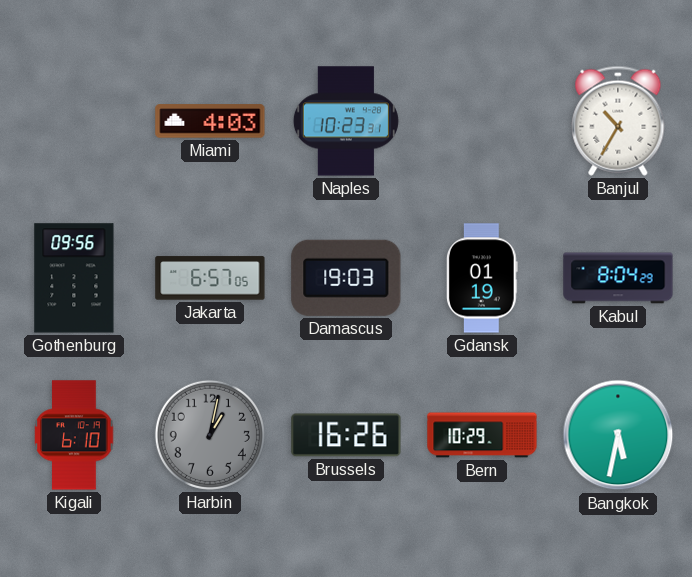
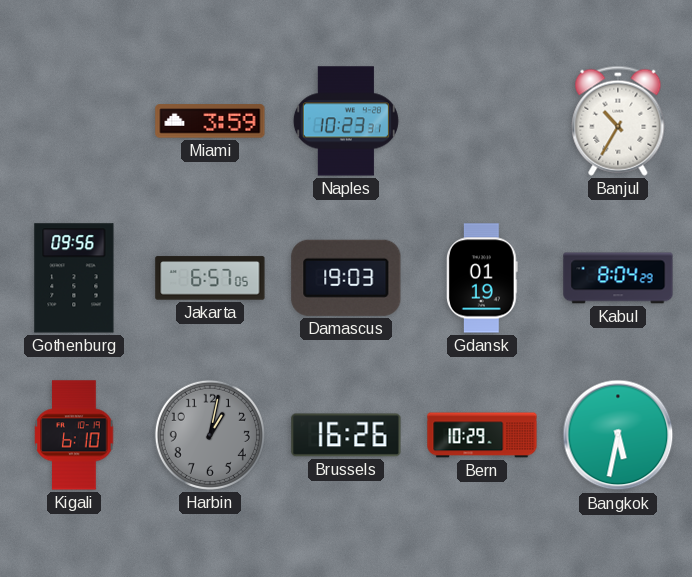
Miami: 4:03 -> 3:59 (210, 121)
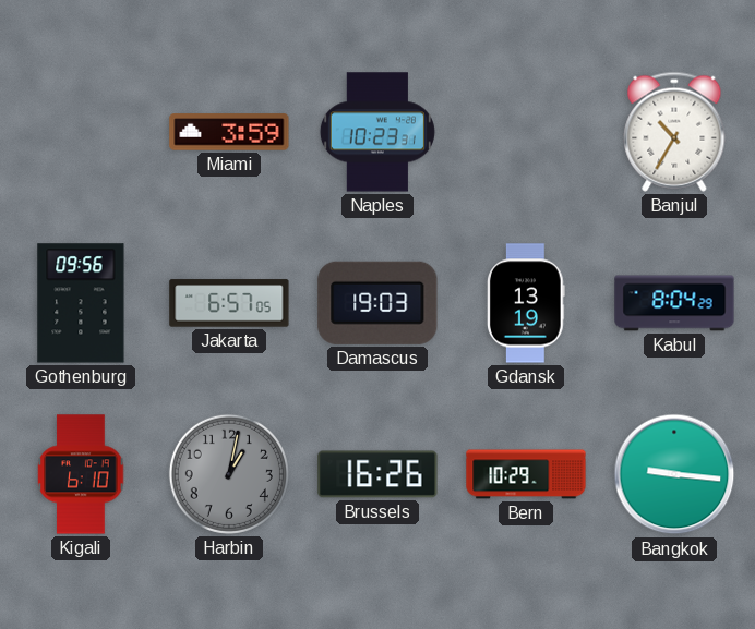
Gdansk: 01:19 -> 13:19 (526, 303)
Bangkok: 5:32 -> 9:16 (674, 474)
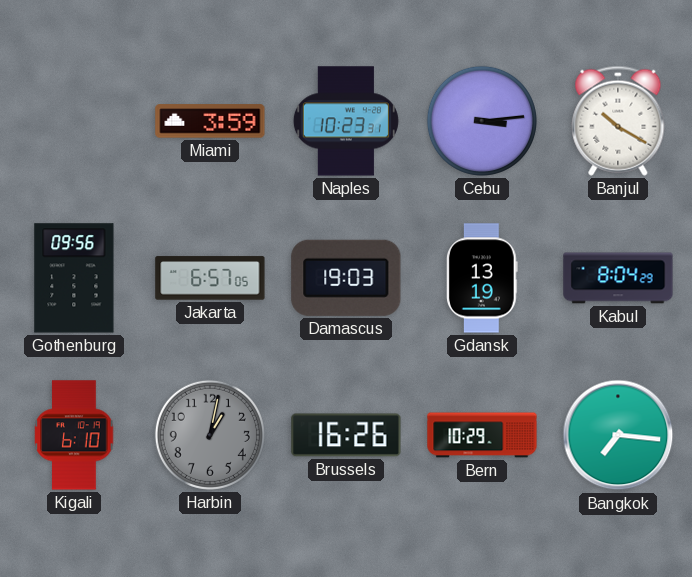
Cebu: none -> 3:14 (482, 121)
Banjul: 10:35 -> 10:20 (618, 121)
Bangkok: 9:16 -> 7:16 (618, 435)
